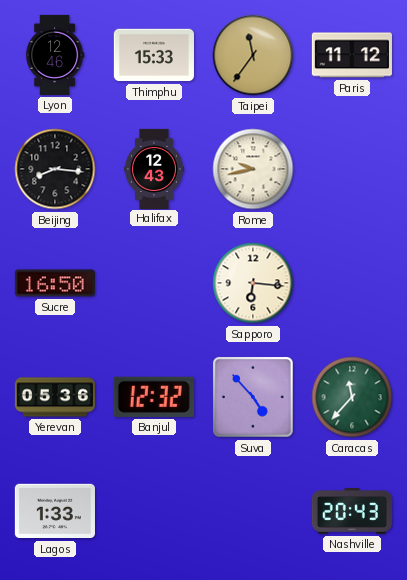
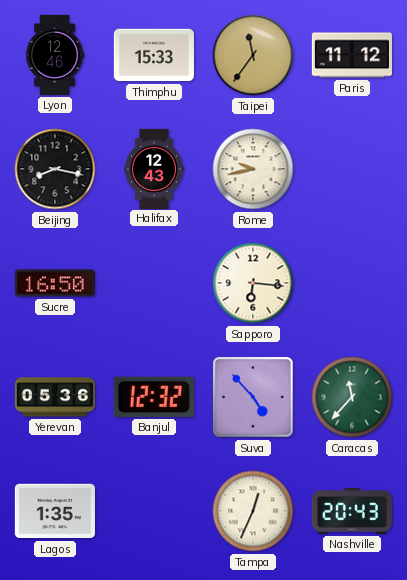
Beijing: 8:16 -> 8:17 (55, 169)
Lagos: 1:33 -> 1:35 (55, 511)
Tampa: none -> 12:34 (253, 511)
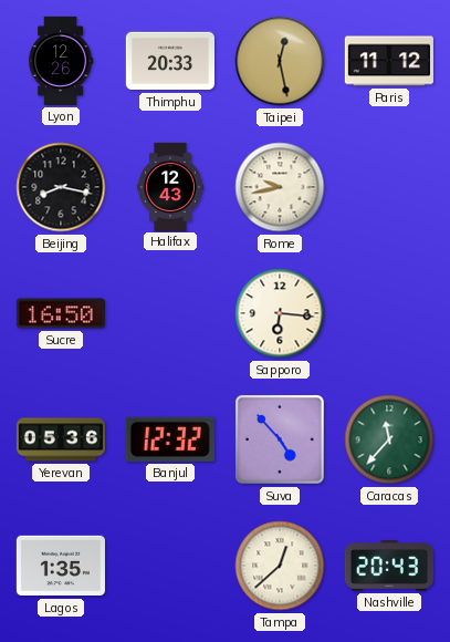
Lyon: 12:46 -> 12:26 (61, 61)
Thimphu: 15:33 -> 20:33 (170, 61)
Taipei: 11:36 -> 12:28 (280, 61)
Tampa: 12:34 -> 12:38 (280, 566)
